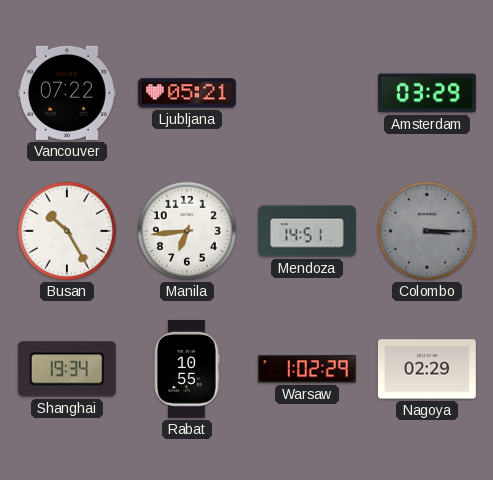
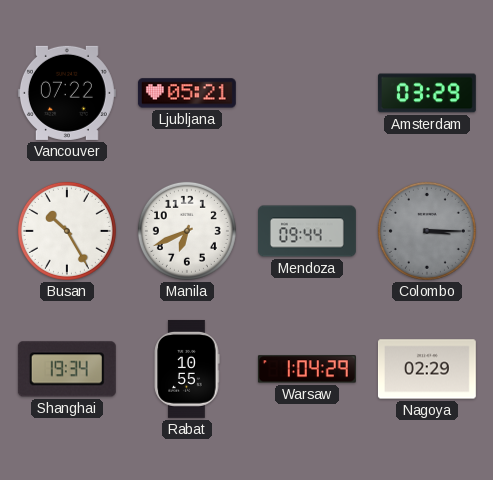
Manila: 6:44 -> 6:41 (187, 231)
Mendoza: 14:51 -> 09:44 (308, 231)
Warsaw: 1:02 -> 1:04 (307, 369)
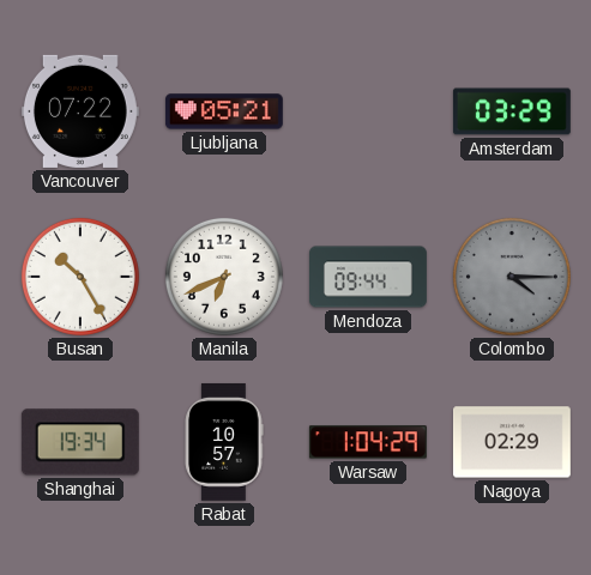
Colombo: 3:15 -> 4:15 (512, 277)
Rabat: 10:55 -> 10:57 (224, 442)
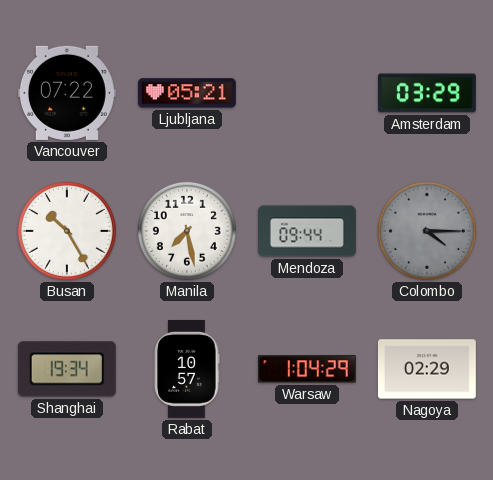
Manila: 6:41 -> 7:28 (187, 231)
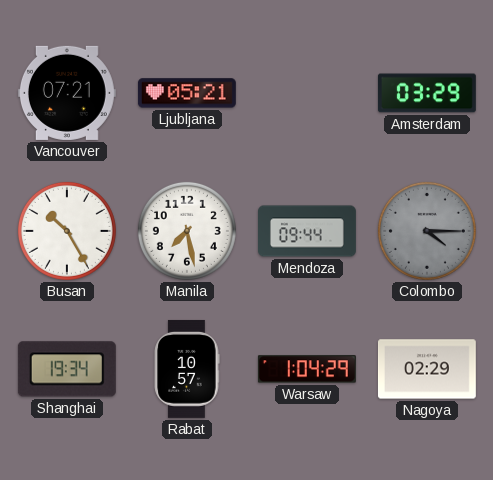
Vancouver: 07:22 -> 07:21 (67, 93)
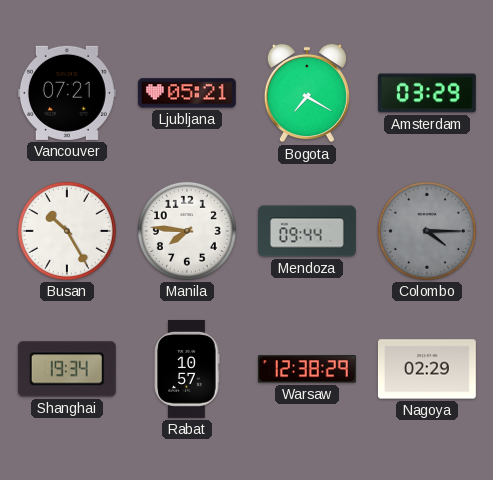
Bogota: none -> 7:20 (307, 93)
Manila: 7:28 -> 7:46 (187, 231)
Warsaw: 1:04 -> 12:38 (307, 369)
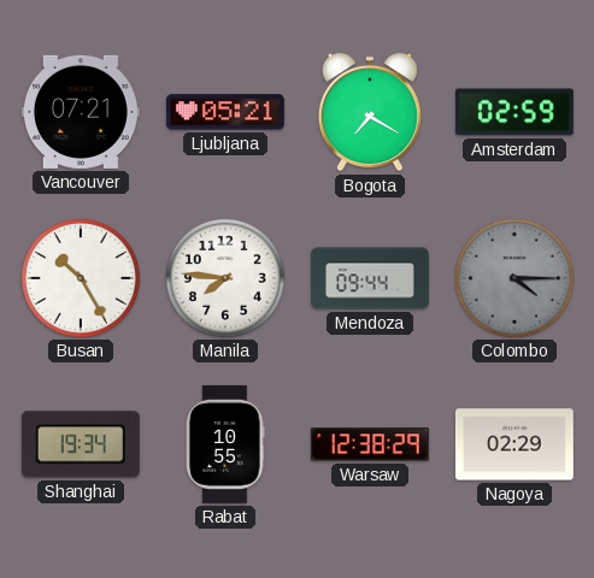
Amsterdam: 03:29 -> 02:59 (514, 112)
Rabat: 10:57 -> 10:55 (225, 444)
